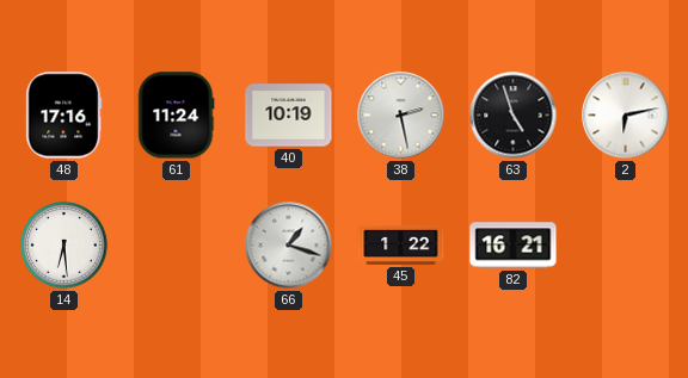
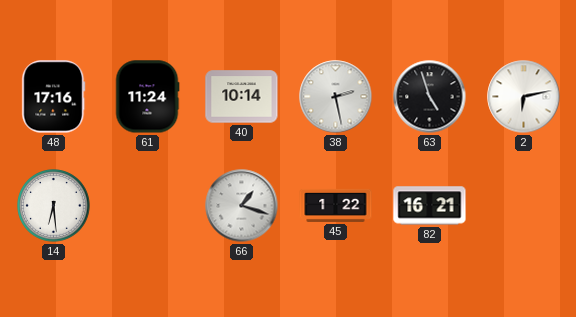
40: 10:19 -> 10:14 (242, 97)
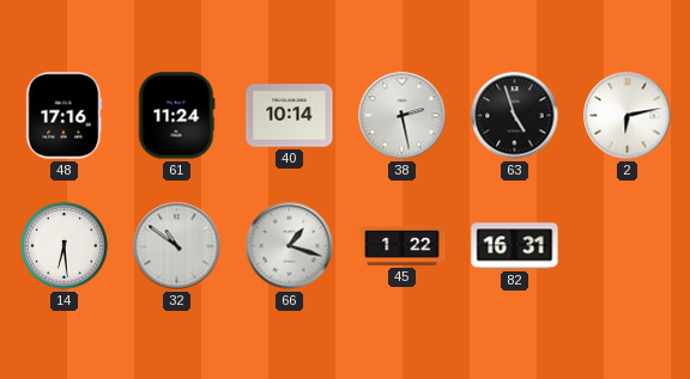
32: none -> 10:51 (177, 246)
82: 16:21 -> 16:31 (515, 246)
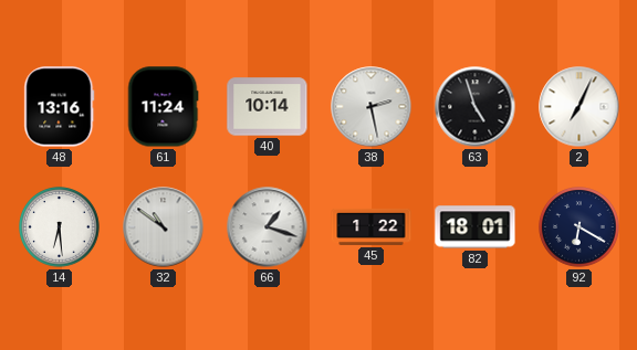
48: 17:16 -> 13:16 (60, 107)
2: 6:13 -> 7:04 (579, 107)
82: 16:31 -> 18:01 (476, 227)
92: none -> 6:20 (579, 227)
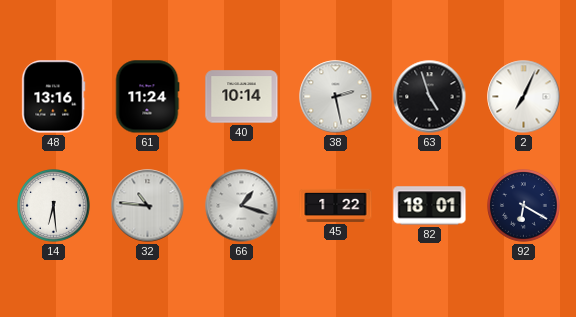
32: 10:51 -> 10:46 (148, 206)
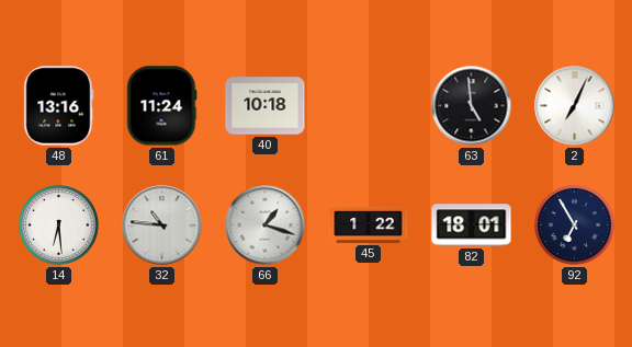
40: 10:14 -> 10:18 (266, 106)
38: 2:28 -> none (336, 97)
63: 4:57 -> 4:59 (472, 106)
92: 6:20 -> 6:55 (575, 225)
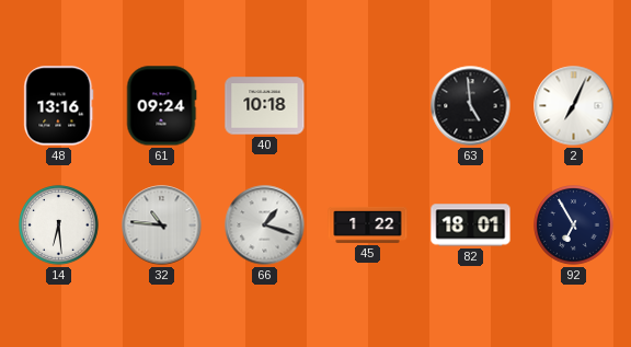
61: 11:24 -> 09:24 (161, 106)
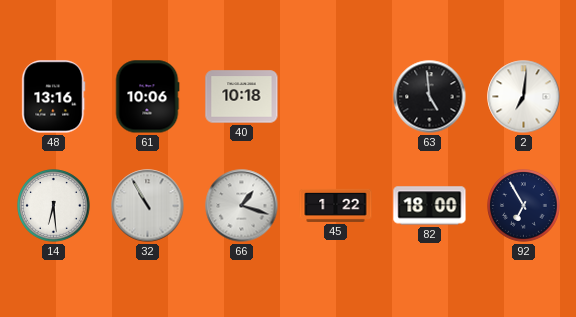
61: 09:24 -> 10:06 (147, 97)
2: 7:04 -> 7:01 (524, 97)
32: 10:46 -> 10:55 (148, 206)
82: 18:01 -> 18:00 (430, 206)
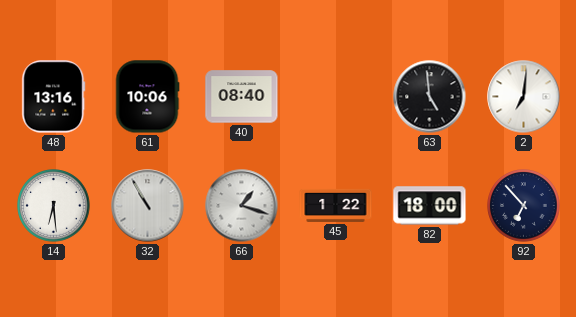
40: 10:18 -> 08:40 (242, 97)
92: 6:55 -> 6:53 (524, 206)
